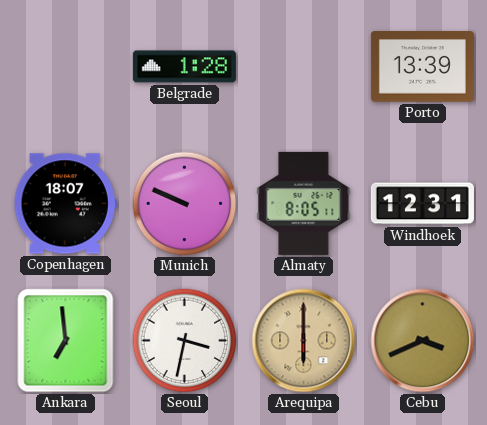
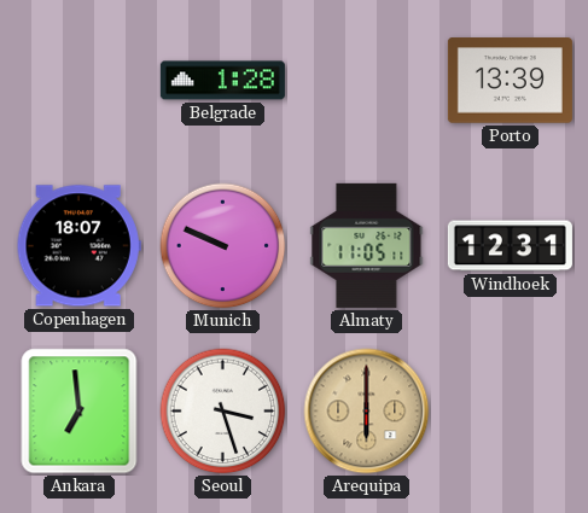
Almaty: 8:05 -> 11:05 (367, 245)
Seoul: 3:32 -> 3:27 (223, 412)
Cebu: 3:41 -> none (423, 341)
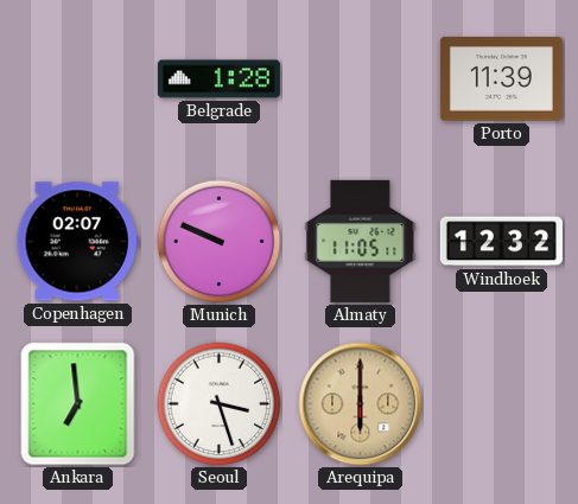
Porto: 13:39 -> 11:39 (501, 79)
Copenhagen: 18:07 -> 02:07 (77, 242)
Windhoek: 12:31 -> 12:32 (501, 242)
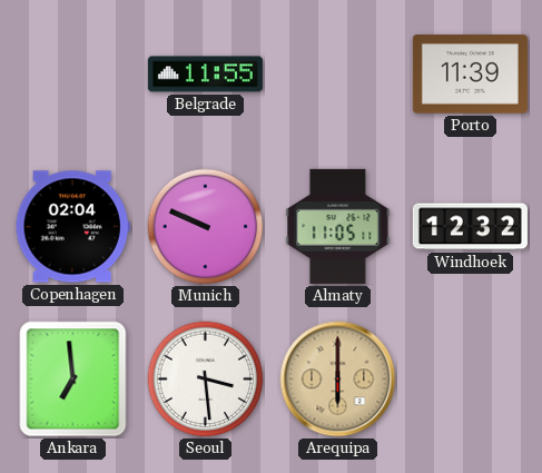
Belgrade: 1:28 -> 11:55 (205, 75)
Copenhagen: 02:07 -> 02:04 (72, 227)
Seoul: 3:27 -> 3:29 (206, 380)
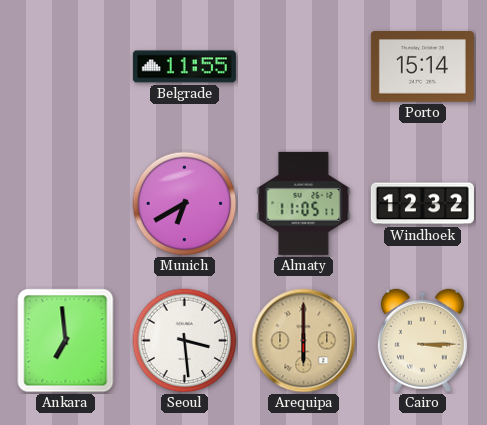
Porto: 11:39 -> 15:14 (422, 67)
Copenhagen: 02:04 -> none (72, 227)
Munich: 9:49 -> 6:40 (185, 204)
Cairo: none -> 3:15 (422, 341)
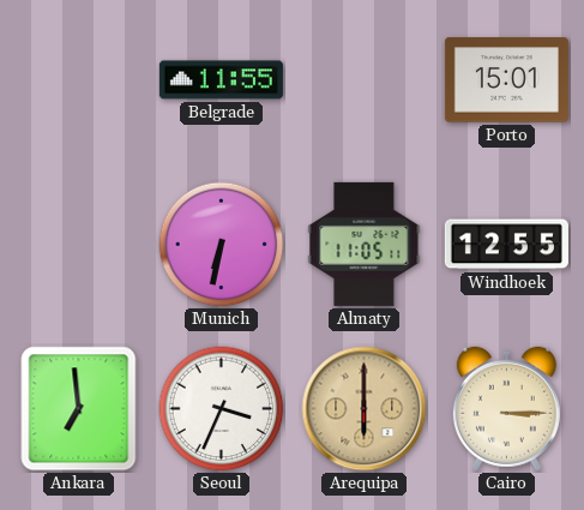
Porto: 15:14 -> 15:01 (506, 80)
Munich: 6:40 -> 6:32 (222, 245)
Windhoek: 12:32 -> 12:55 (506, 245)
Seoul: 3:29 -> 3:34 (222, 409)
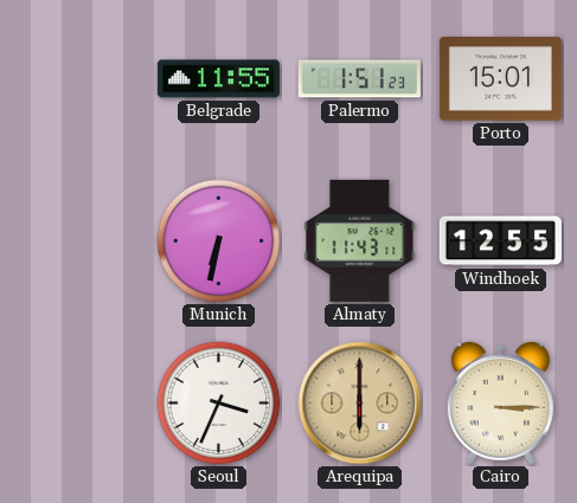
Palermo: none -> 1:51 (359, 79)
Almaty: 11:05 -> 11:43 (360, 240)
Ankara: 6:59 -> none (79, 409)
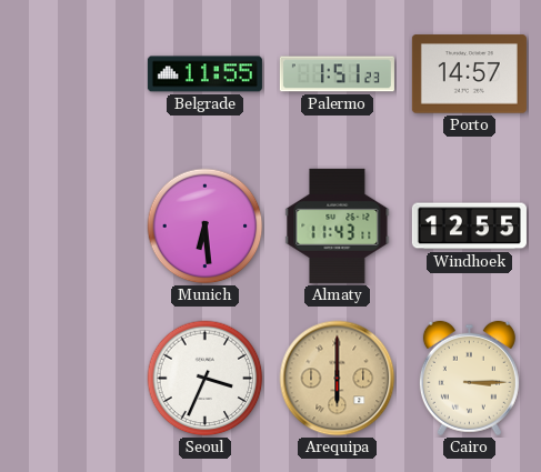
Porto: 15:01 -> 14:57 (469, 74)
Munich: 6:32 -> 6:29 (206, 227)
